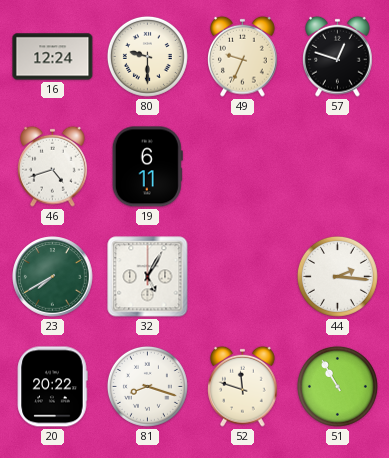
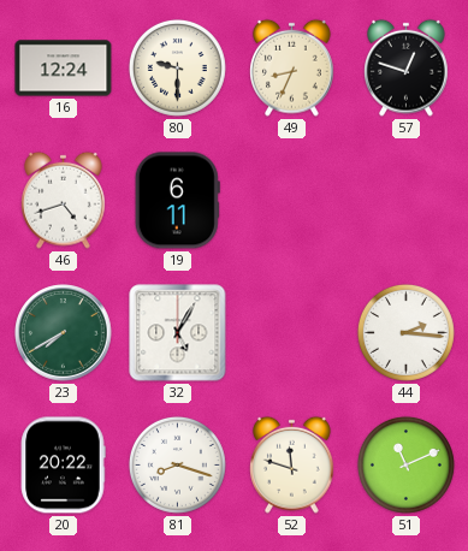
49: 9:34 -> 8:34 (292, 67)
51: 10:55 -> 11:11 (405, 464)
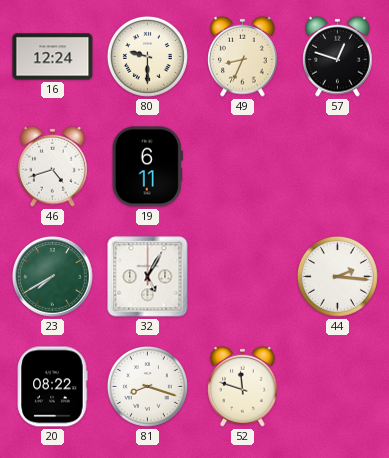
20: 20:22 -> 08:22 (52, 387)
51: 11:11 -> none (405, 464)
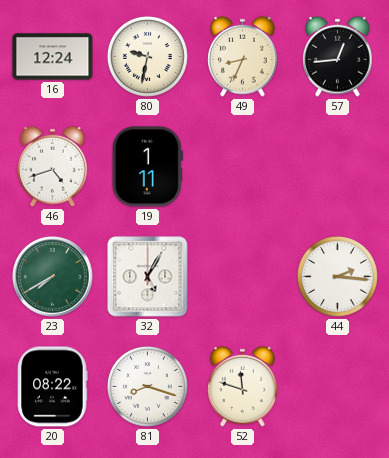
80: 9:30 -> 9:32 (147, 56)
57: 12:48 -> 12:44 (338, 56)
19: 6:11 -> 1:11 (147, 167)
